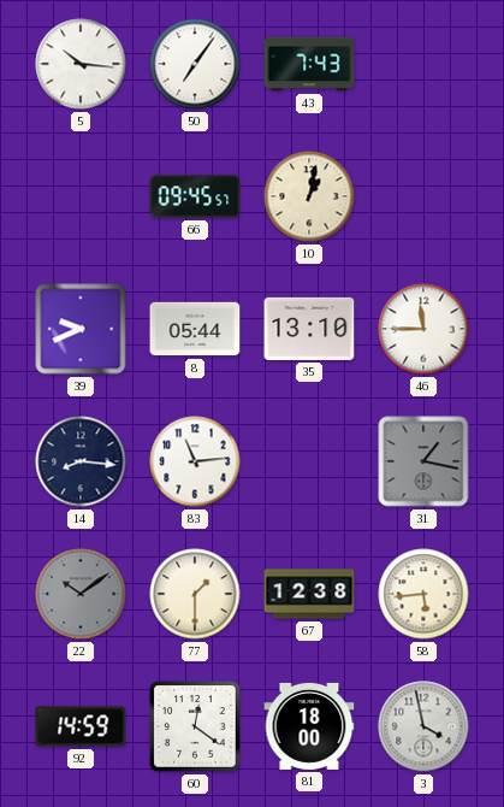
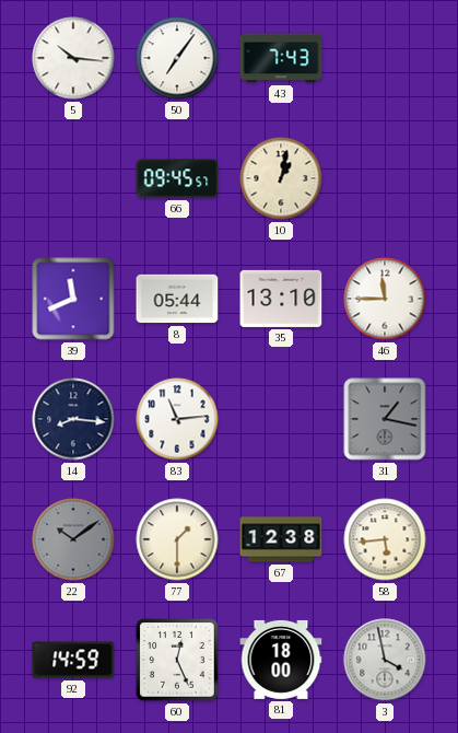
39: 9:41 -> 11:41 (73, 299)
60: 12:21 -> 12:26 (177, 660)
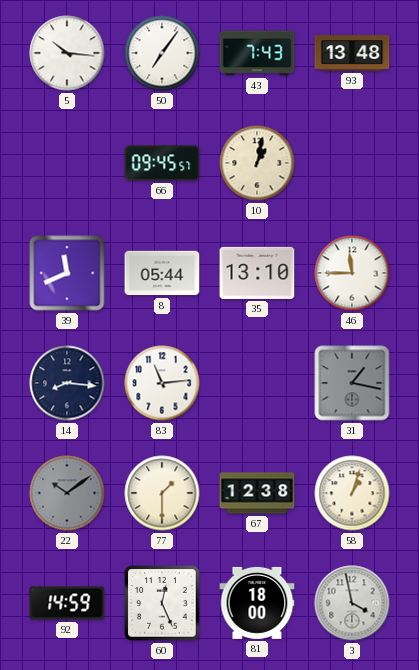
93: none -> 13:48 (352, 53)
58: 5:44 -> 1:03 (352, 493)
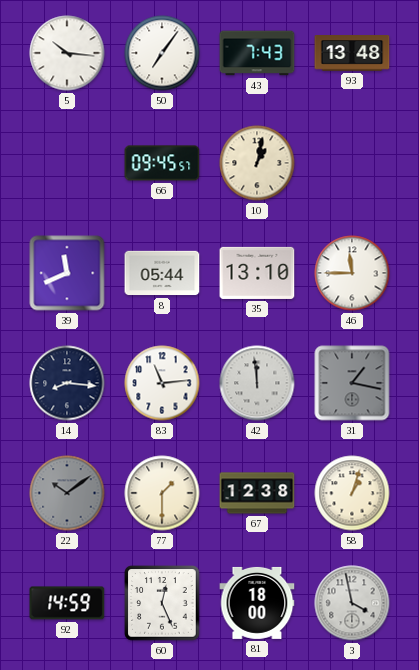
42: none -> 11:59 (257, 383)
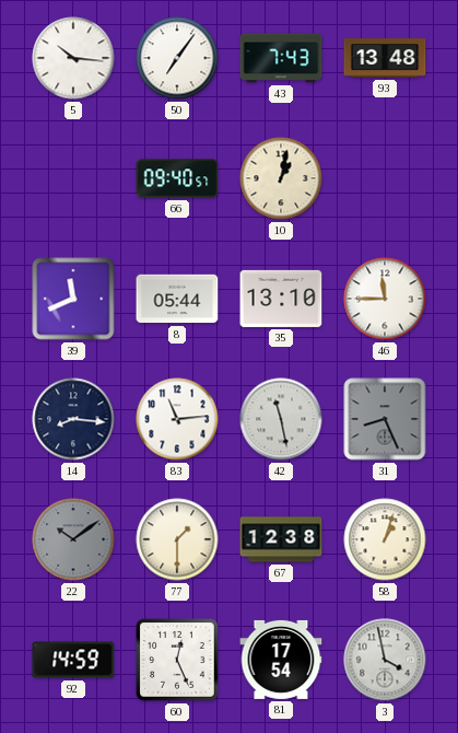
66: 09:45 -> 09:40 (177, 178)
42: 11:59 -> 11:28 (281, 419)
31: 1:17 -> 8:26 (385, 419)
81: 18:00 -> 17:54 (281, 660)
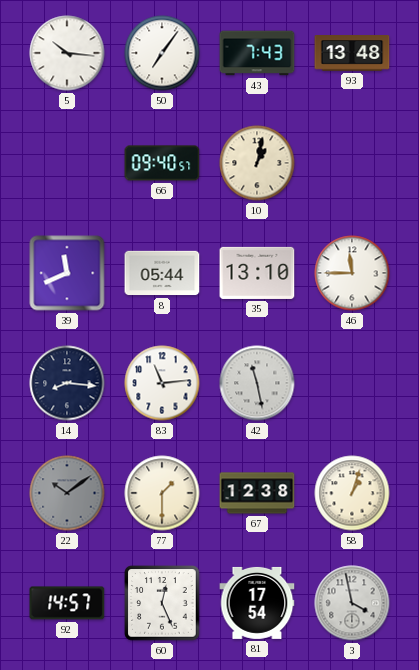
31: 8:26 -> none (385, 419)
92: 14:59 -> 14:57 (67, 603)
